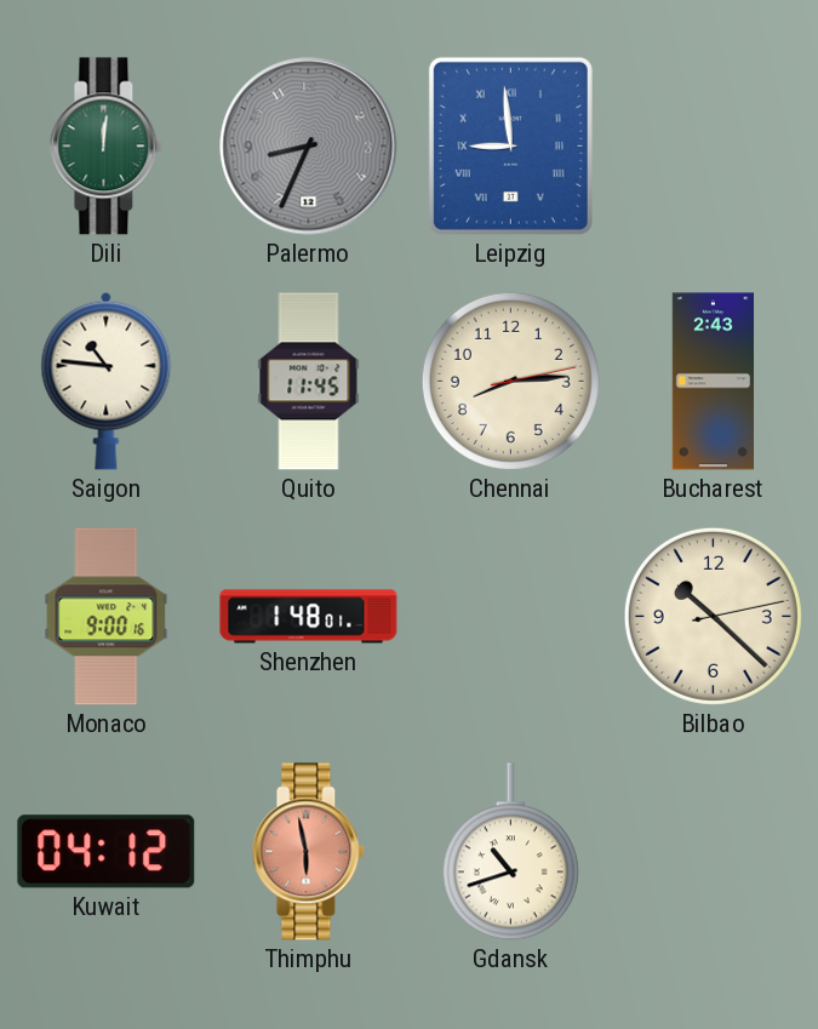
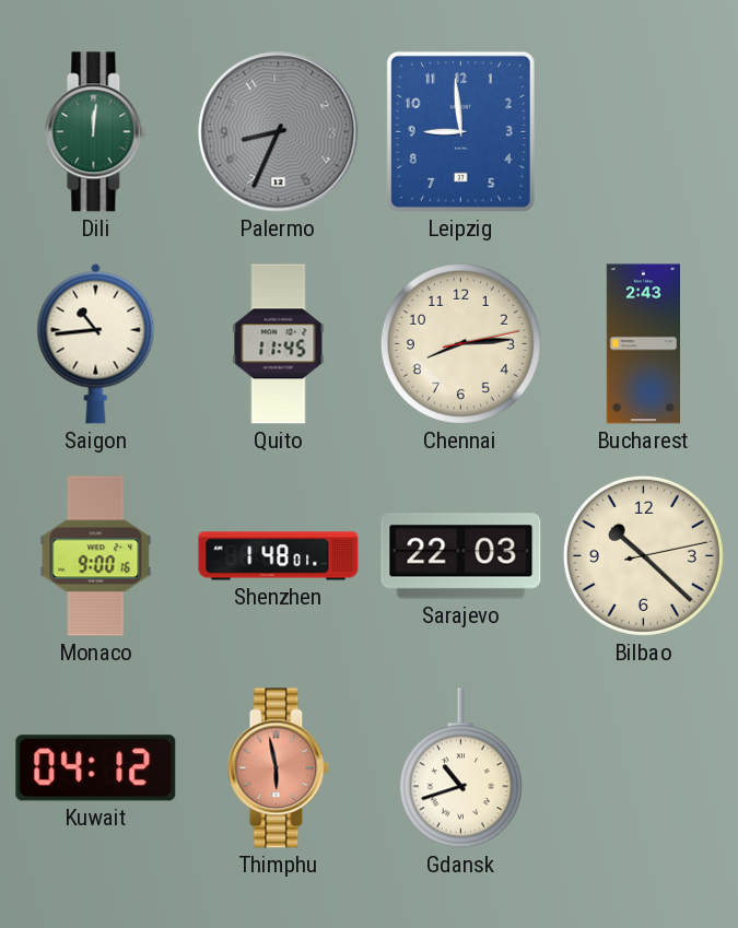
Leipzig numerals: Roman -> Arabic (460, 131)
Saigon: 10:46 -> 10:44 (96, 343)
Sarajevo: none -> 22:03 (461, 556)
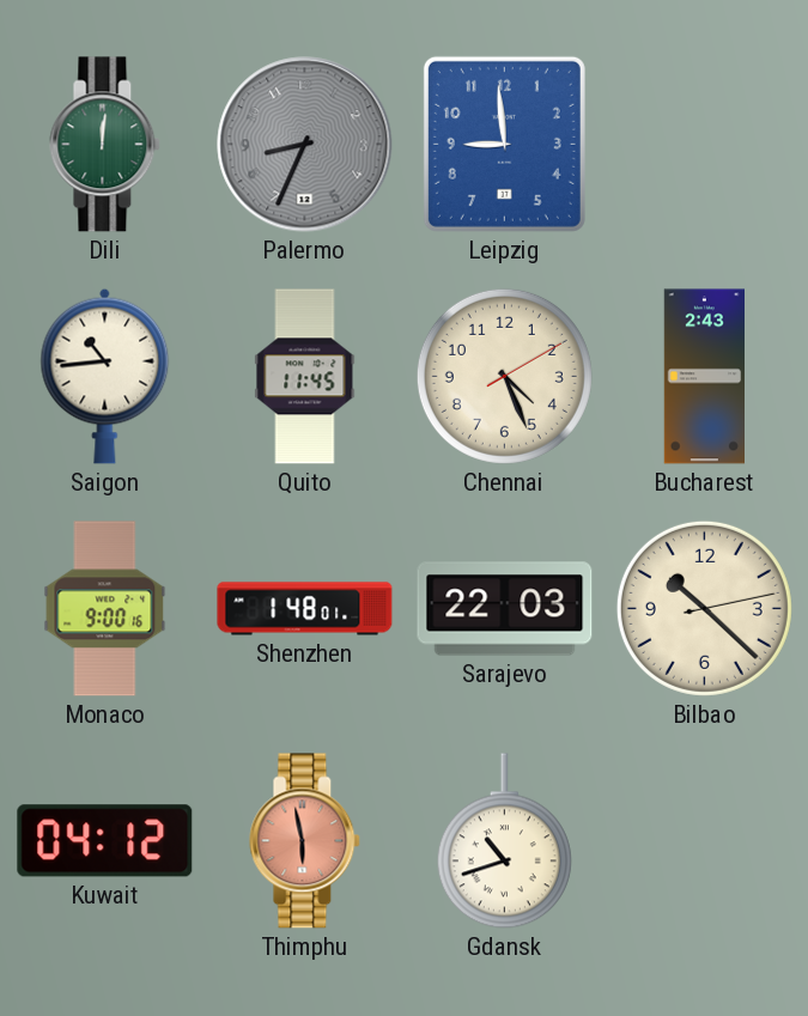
Chennai: 8:14 -> 4:26 (504, 376)
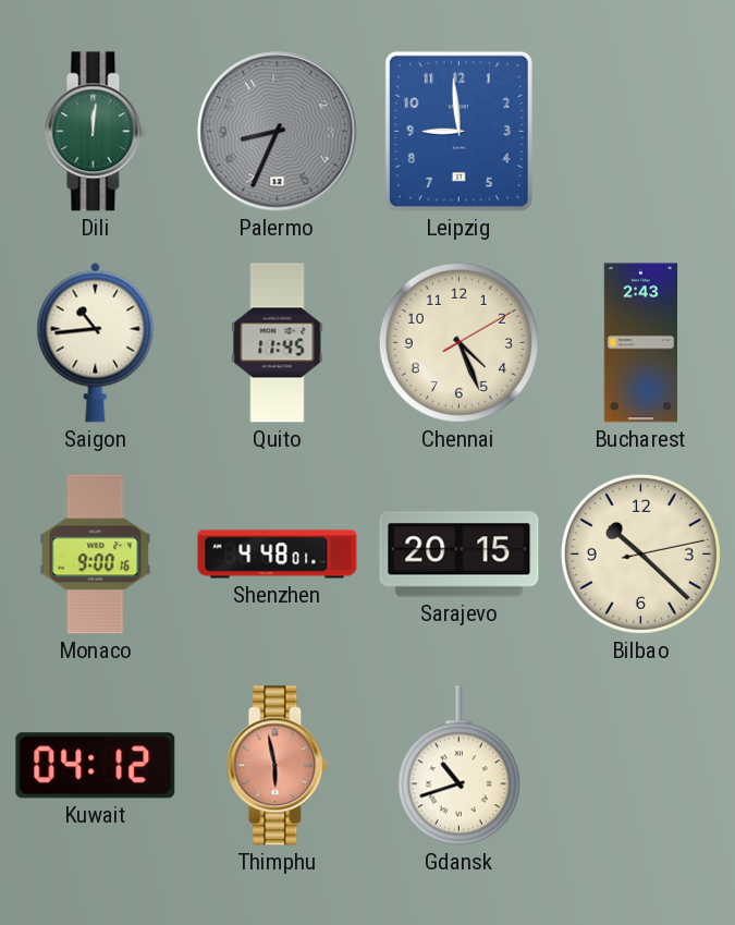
Shenzhen: 1:48 -> 4:48 (278, 555)
Sarajevo: 22:03 -> 20:15 (460, 555)
